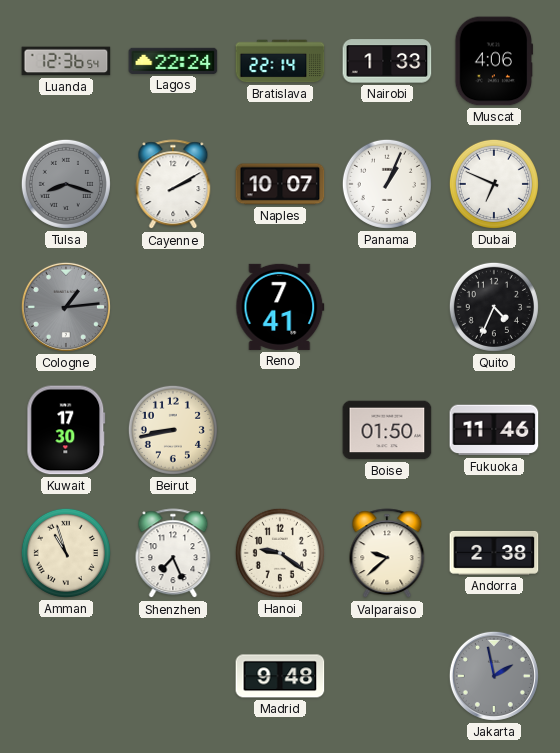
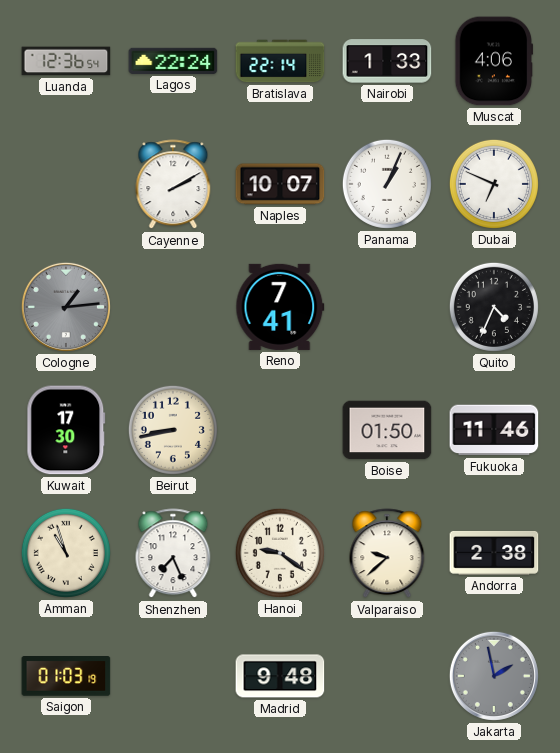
Tulsa: 8:18 -> none (66, 184)
Saigon: none -> 01:03 (66, 677)
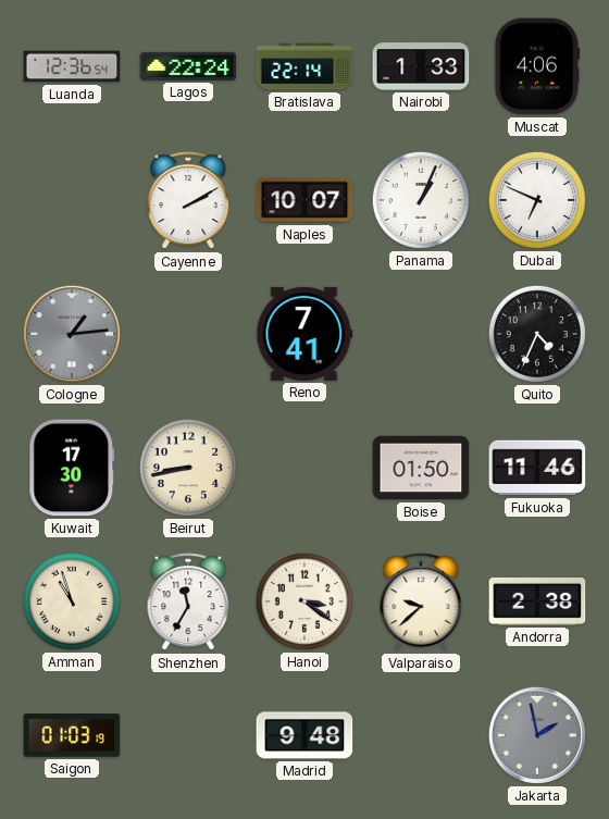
Shenzhen: 7:26 -> 11:35 (188, 603)
Hanoi: 9:21 -> 3:21 (304, 601)
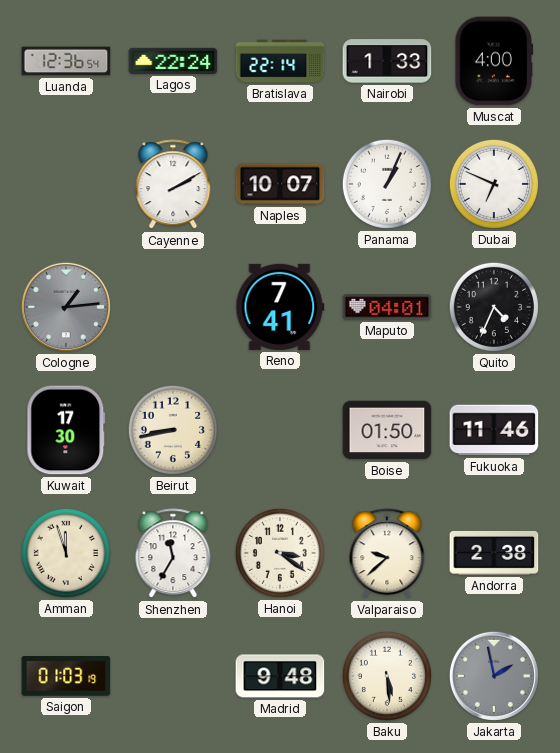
Muscat: 4:06 -> 4:00 (494, 61)
Maputo: none -> 04:01 (387, 307)
Amman: 10:57 -> 11:57 (66, 553)
Baku: none -> 5:29 (387, 676)
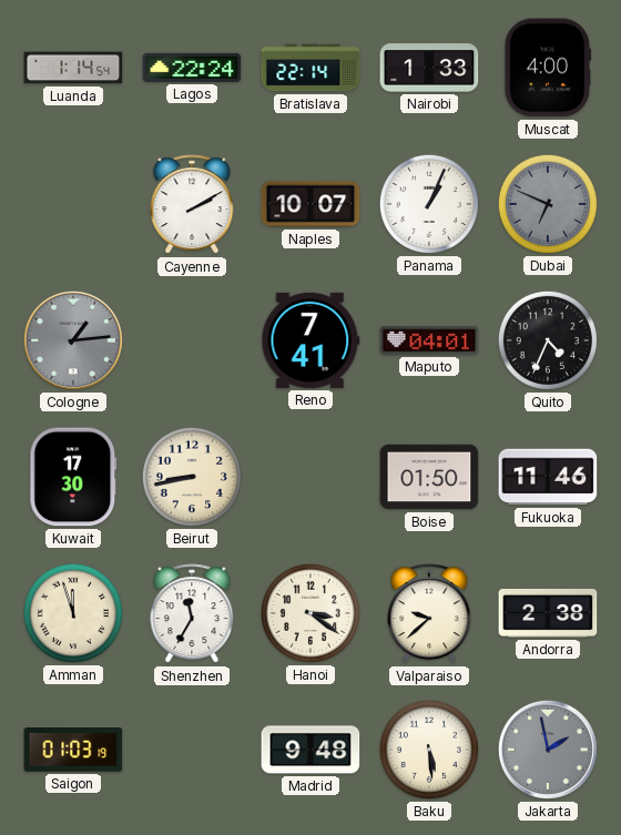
Luanda: 12:36 -> 1:14 (73, 68)
Dubai dial: white -> grey (548, 204)
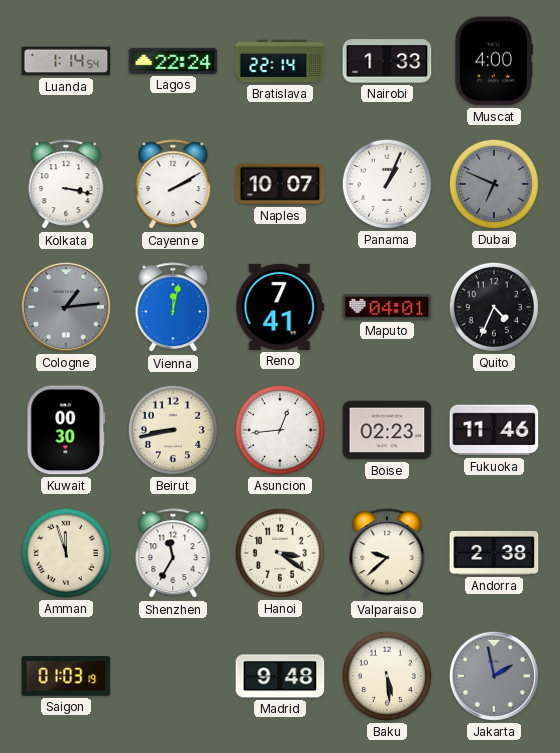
Kolkata: none -> 3:17 (66, 185)
Vienna: none -> 12:02 (173, 308)
Kuwait: 17:30 -> 00:30 (66, 430)
Asuncion: none -> 12:44 (280, 430)
Boise: 01:50 -> 02:23 (387, 430)
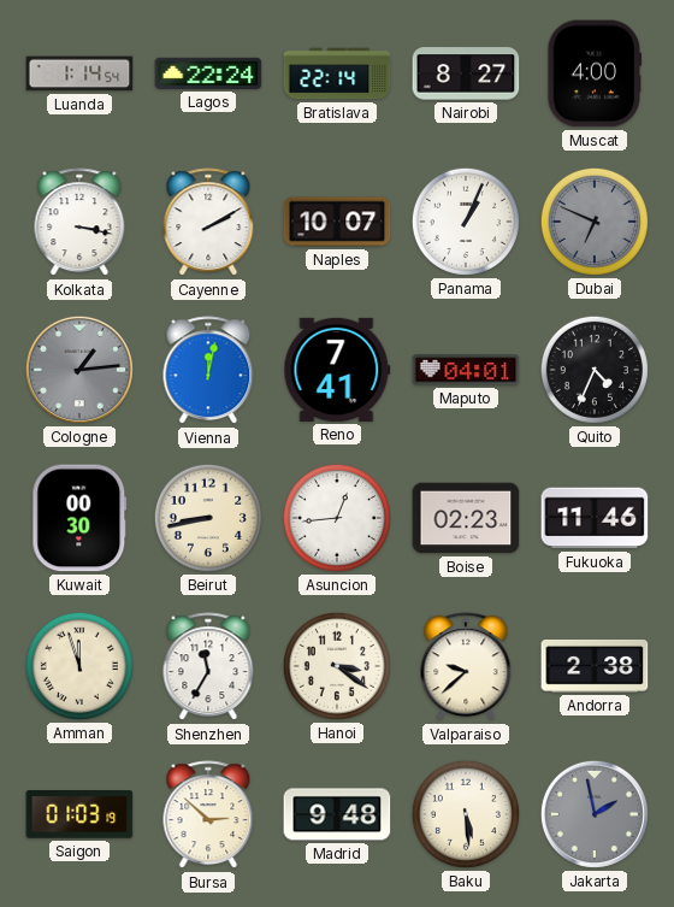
Nairobi: 1:33 -> 8:27 (466, 73)
Bursa: none -> 2:52 (208, 815)
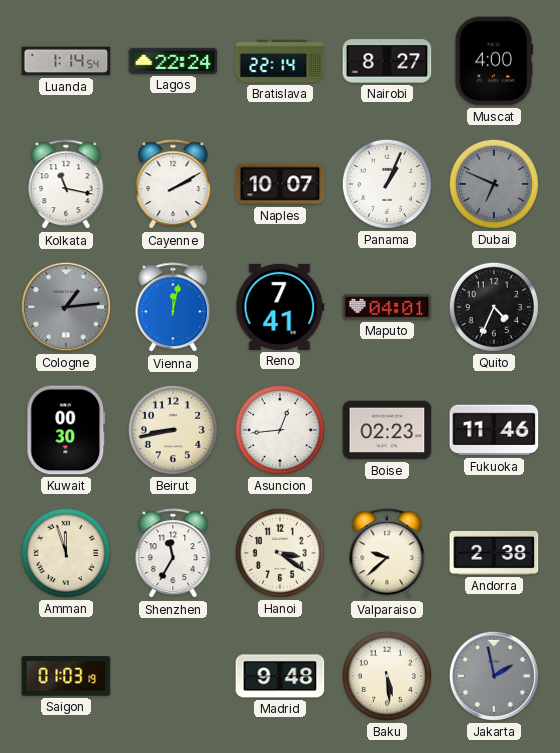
Kolkata: 3:17 -> 11:17 (66, 185)
Bursa: 2:52 -> none (208, 815)
